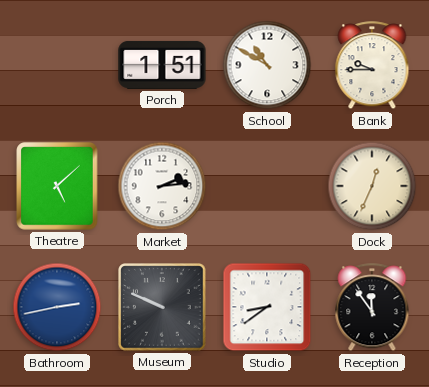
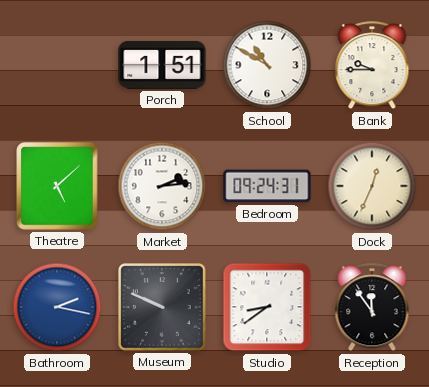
Bedroom: none -> 09:24 (267, 186)
Bathroom: 2:43 -> 2:17 (57, 307)
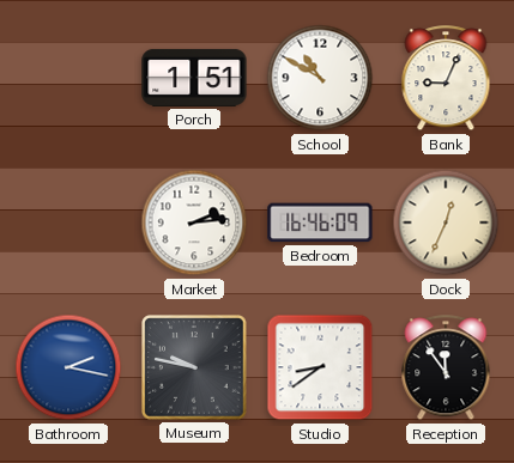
Bank: 9:45 -> 9:04 (446, 79)
Theatre: 5:08 -> none (57, 186)
Bedroom: 09:24 -> 16:46 (320, 223)
Museum: 9:49 -> 9:47 (194, 367)
